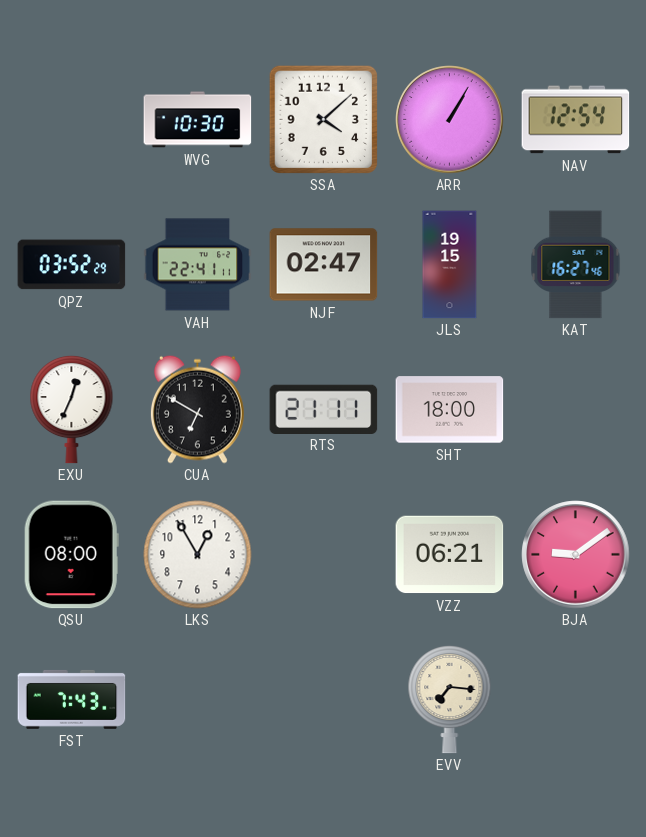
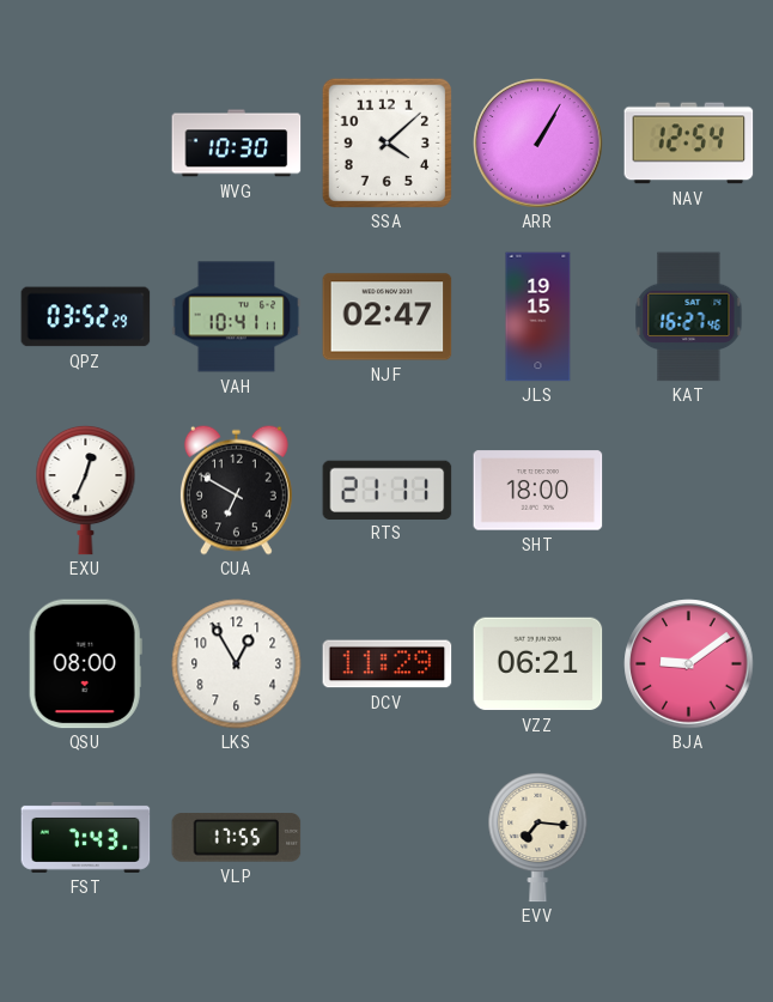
VAH: 22:41 -> 10:41 (237, 317)
DCV: none -> 11:29 (388, 664)
VLP: none -> 17:55 (237, 838)
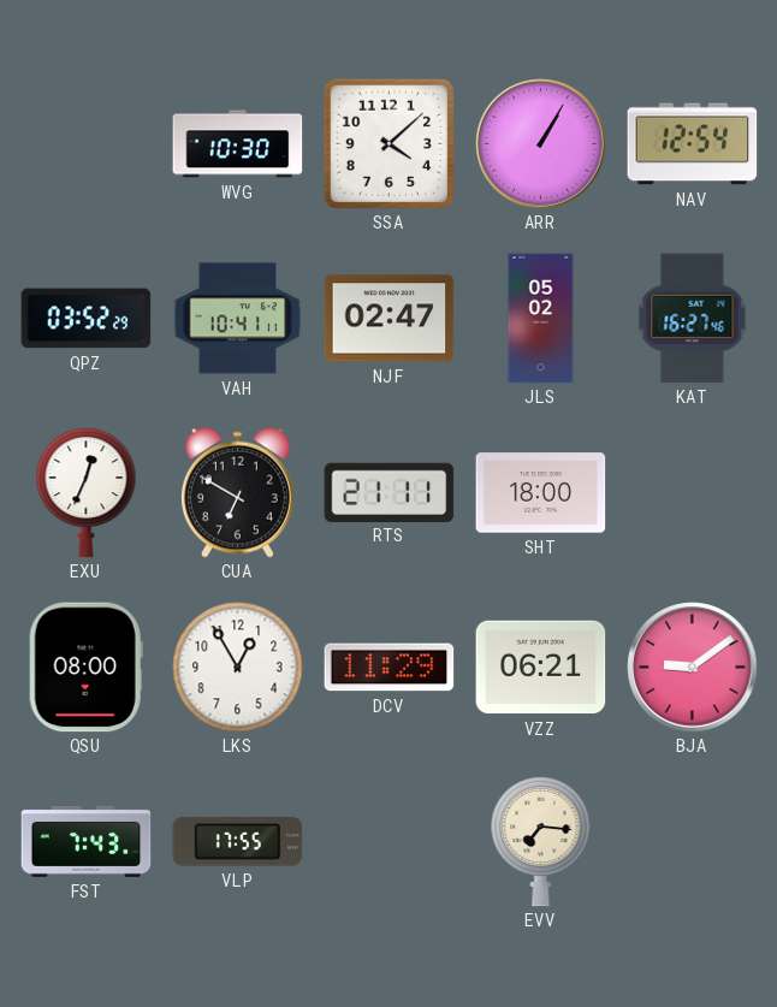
JLS: 19:15 -> 05:02 (541, 319)
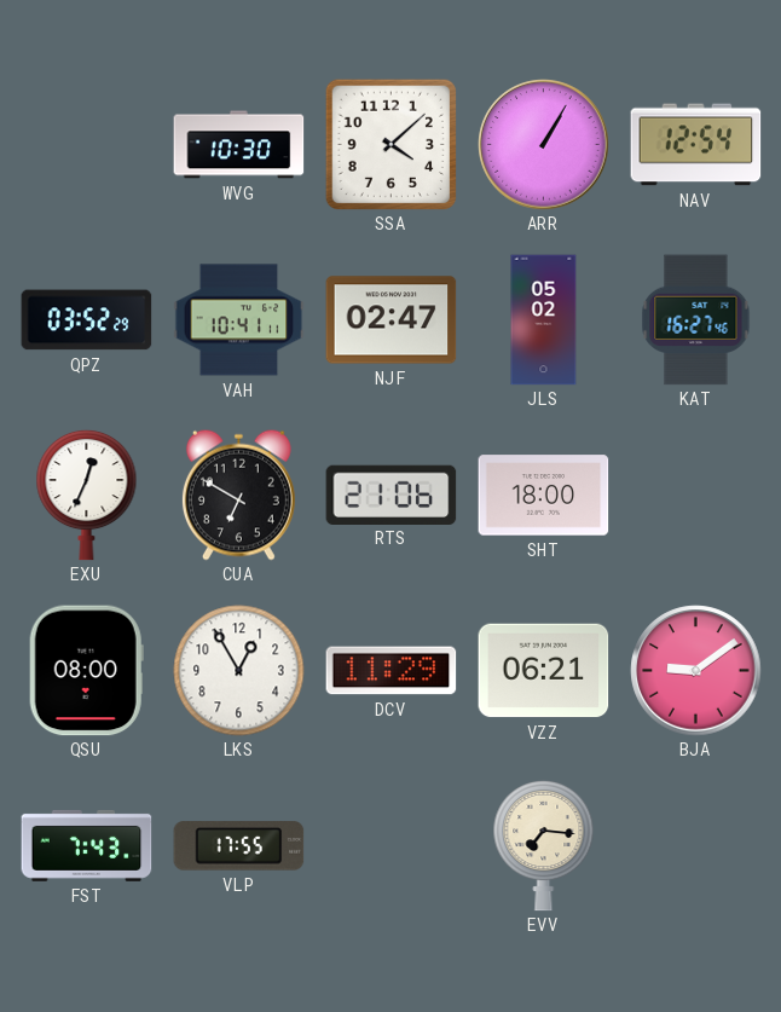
RTS: 21:11 -> 21:06 (392, 495)
